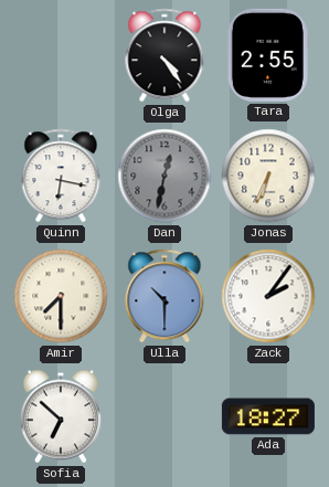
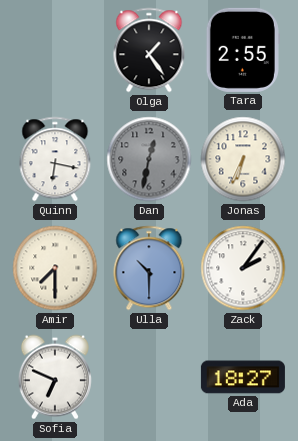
Olga: 4:24 -> 1:24 (149, 50)
Sofia: 6:52 -> 6:49 (55, 377)
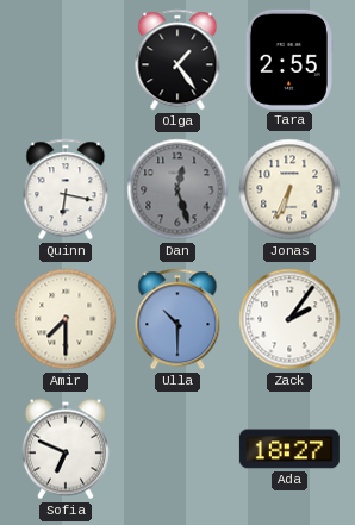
Dan: 12:32 -> 12:27 (177, 189)
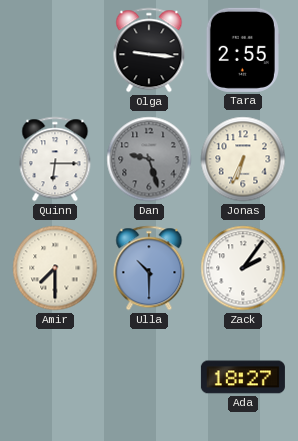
Olga: 1:24 -> 9:16 (149, 50)
Quinn: 6:17 -> 6:15 (55, 159)
Dan: 12:27 -> 9:27 (149, 159)
Sofia: 6:49 -> none (66, 449)
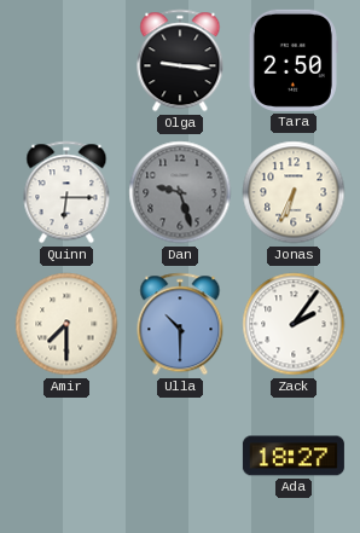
Tara: 2:55 -> 2:50 (294, 60)
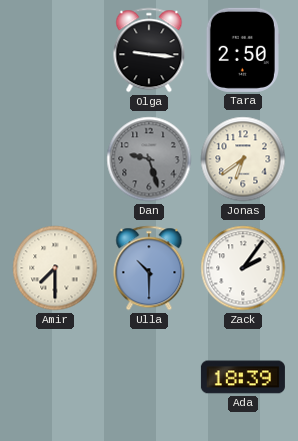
Quinn: 6:15 -> none (66, 192)
Jonas: 6:34 -> 6:39 (243, 159)
Ada: 18:27 -> 18:39 (243, 377)
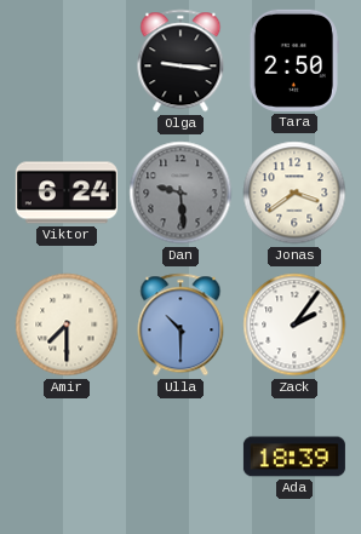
Viktor: none -> 6:24 (67, 193)
Dan: 9:27 -> 9:29 (180, 193)
Jonas: 6:39 -> 3:39 (294, 193)
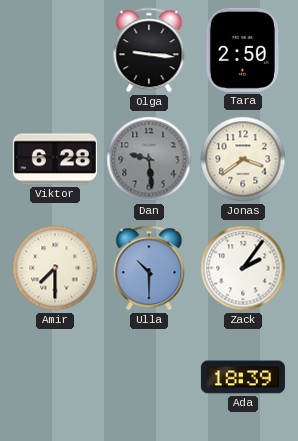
Viktor: 6:24 -> 6:28 (55, 159)
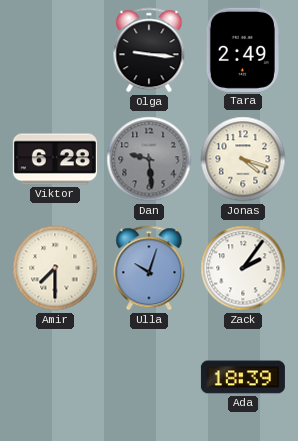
Tara: 2:50 -> 2:49 (243, 50)
Jonas: 3:39 -> 4:18 (243, 159)
Ulla: 10:30 -> 10:03 (149, 268)
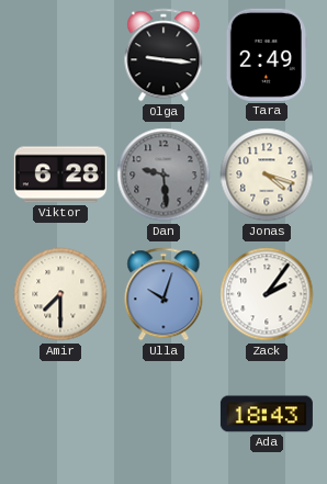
Ada: 18:39 -> 18:43 (267, 414)
